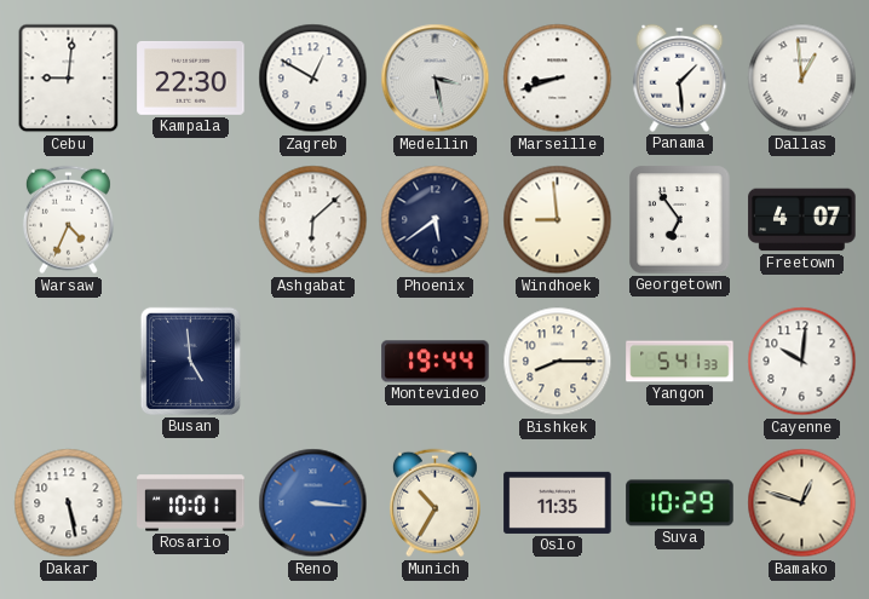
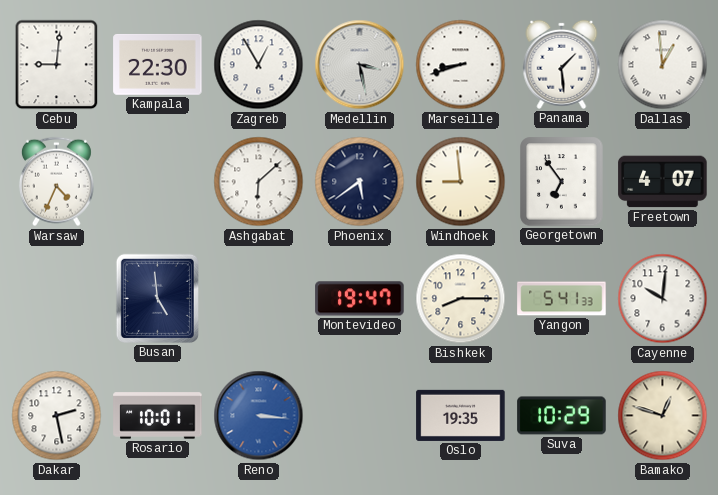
Zagreb: 12:50 -> 12:55 (259, 65)
Montevideo: 19:44 -> 19:47 (360, 299)
Dakar: 5:28 -> 2:28 (57, 416)
Munich: 10:35 -> none (434, 503)
Oslo: 11:35 -> 19:35 (461, 415)
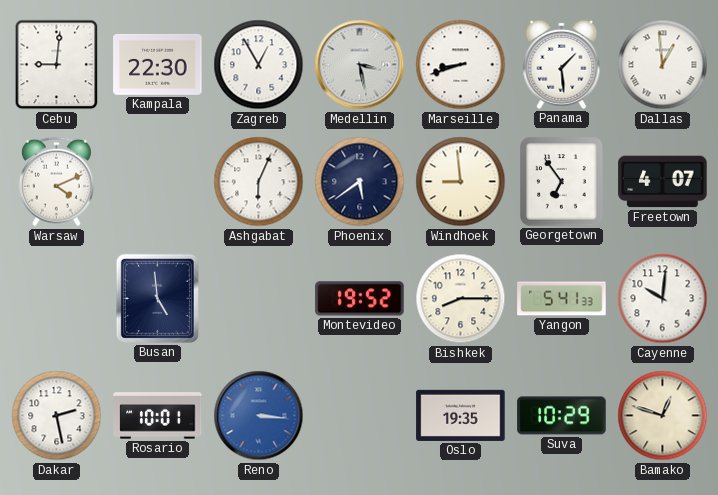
Warsaw: 4:34 -> 4:11 (56, 182)
Ashgabat: 6:08 -> 6:04 (259, 182)
Montevideo: 19:47 -> 19:52 (360, 299)
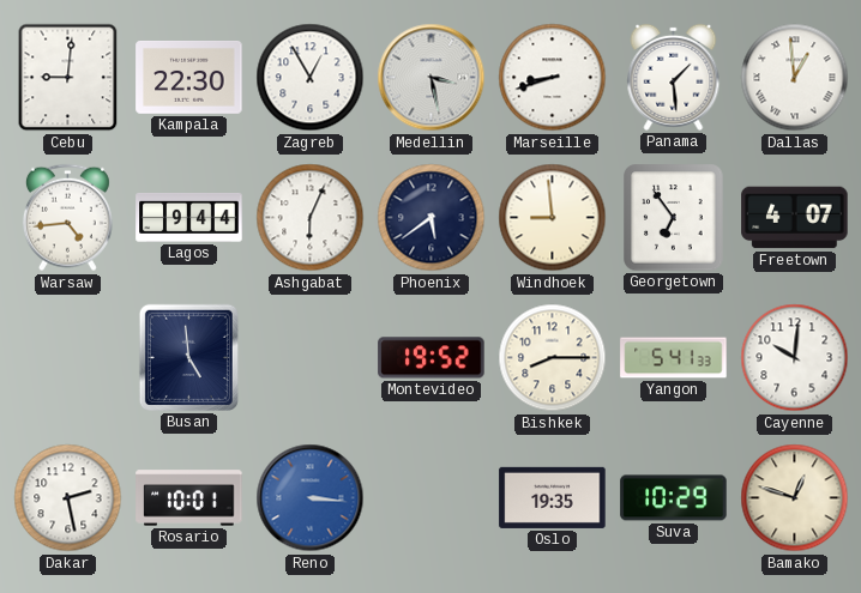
Warsaw: 4:11 -> 4:44 (67, 218)
Lagos: none -> 9:44 (189, 217)
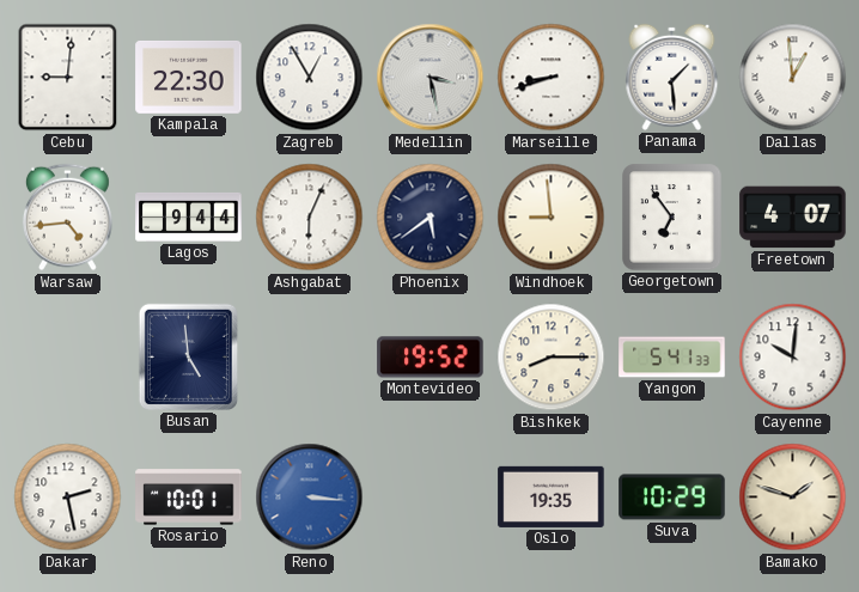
Bamako: 12:48 -> 1:48 (793, 498)
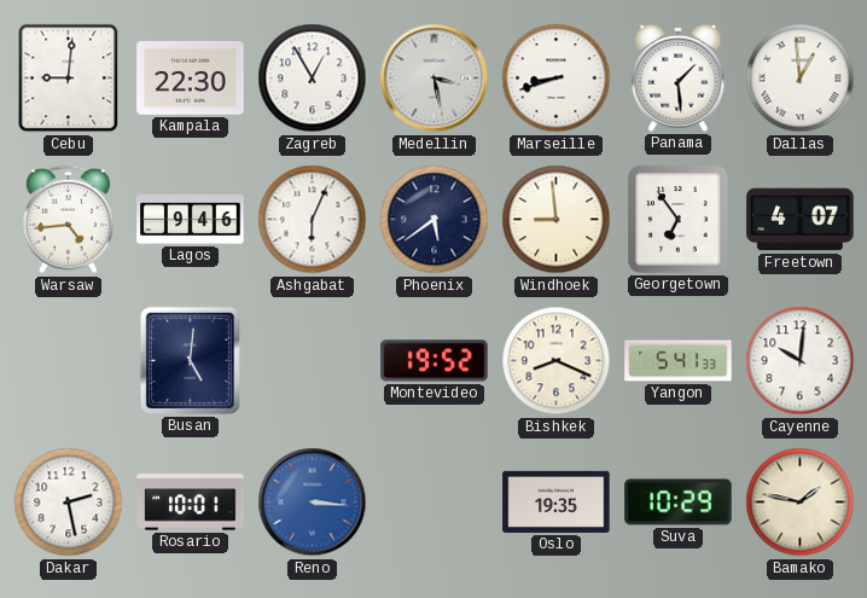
Lagos: 9:44 -> 9:46 (191, 219)
Busan: 4:59 -> 5:01 (190, 360)
Bishkek: 8:15 -> 8:19 (557, 361)
Bamako: 1:48 -> 1:47 (801, 503)
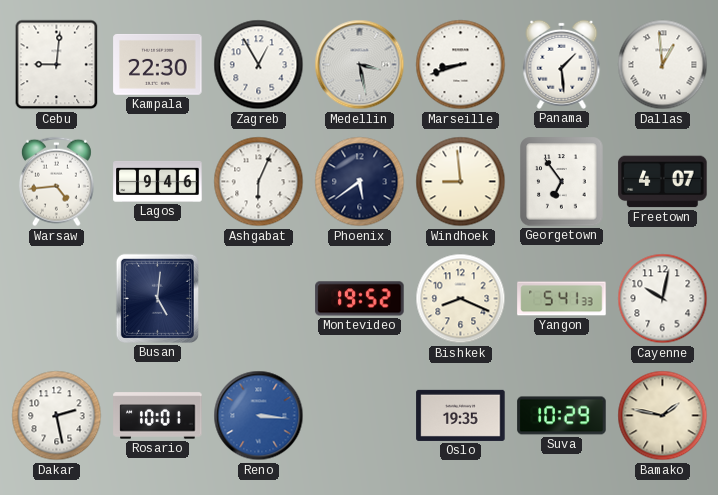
Cayenne: 10:01 -> 10:02 (663, 299)
